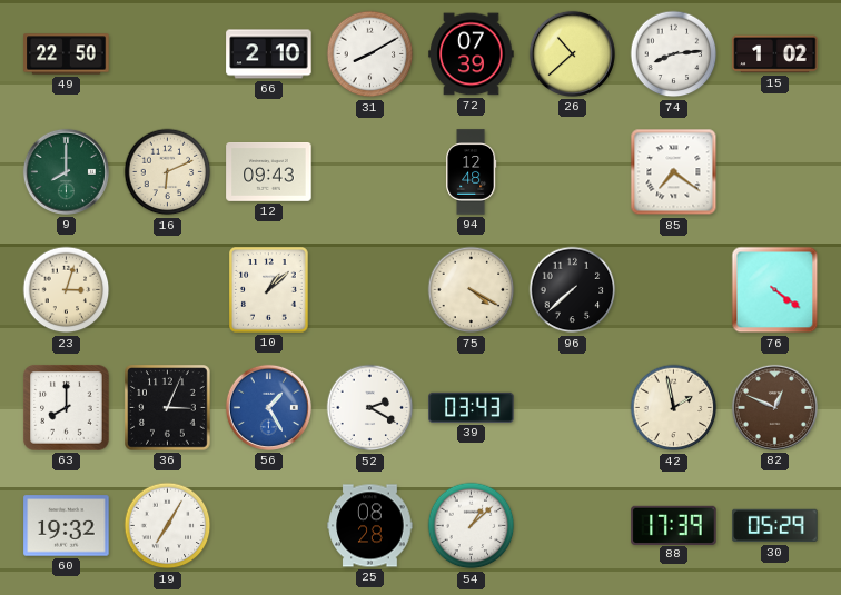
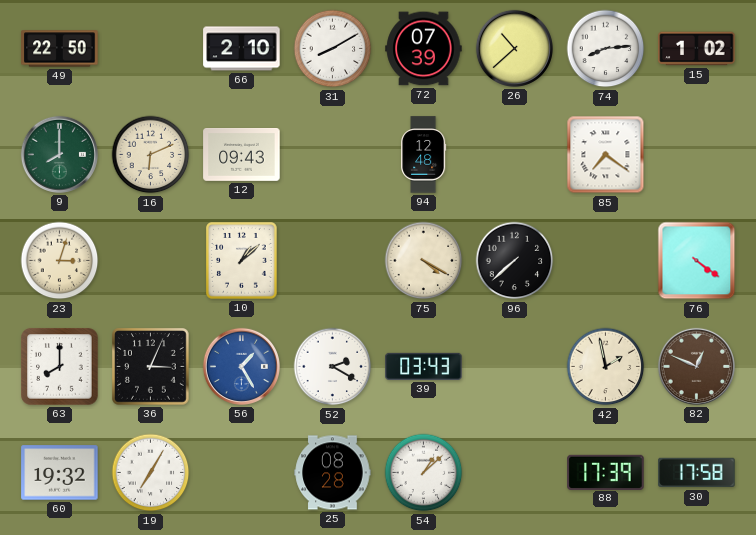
30: 05:29 -> 17:58 (697, 473)
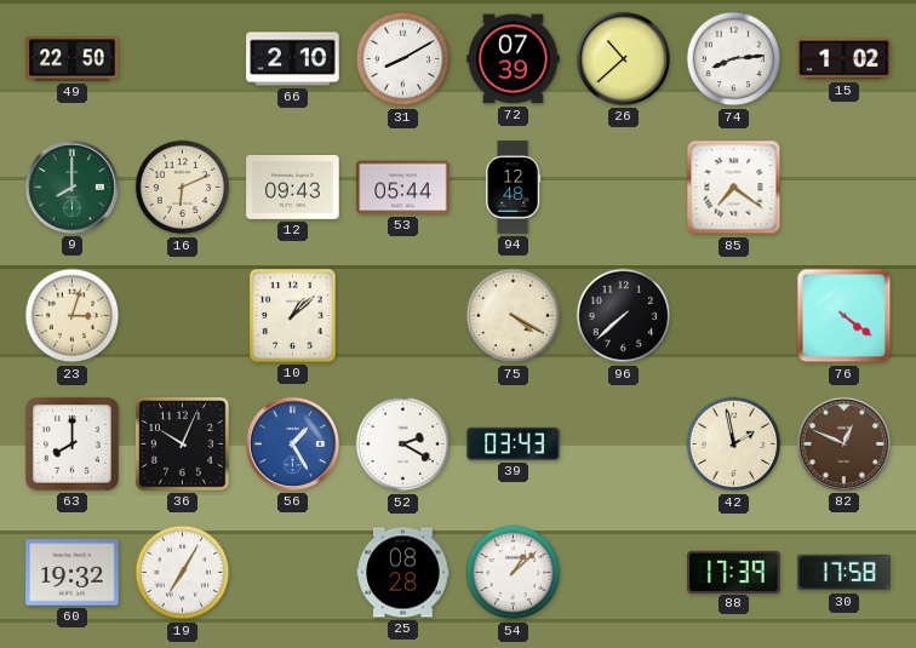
53: none -> 05:44 (403, 188)
36: 3:04 -> 10:04 (183, 445)
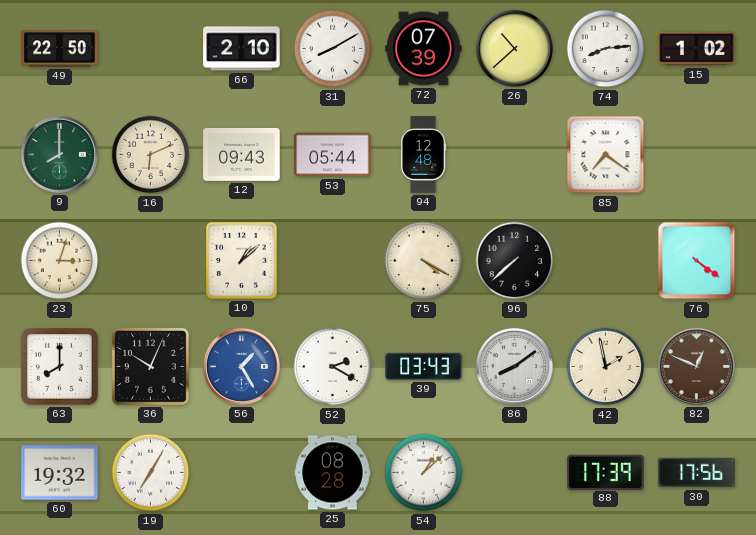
86: none -> 8:09 (514, 366)
30: 17:58 -> 17:56 (697, 473)
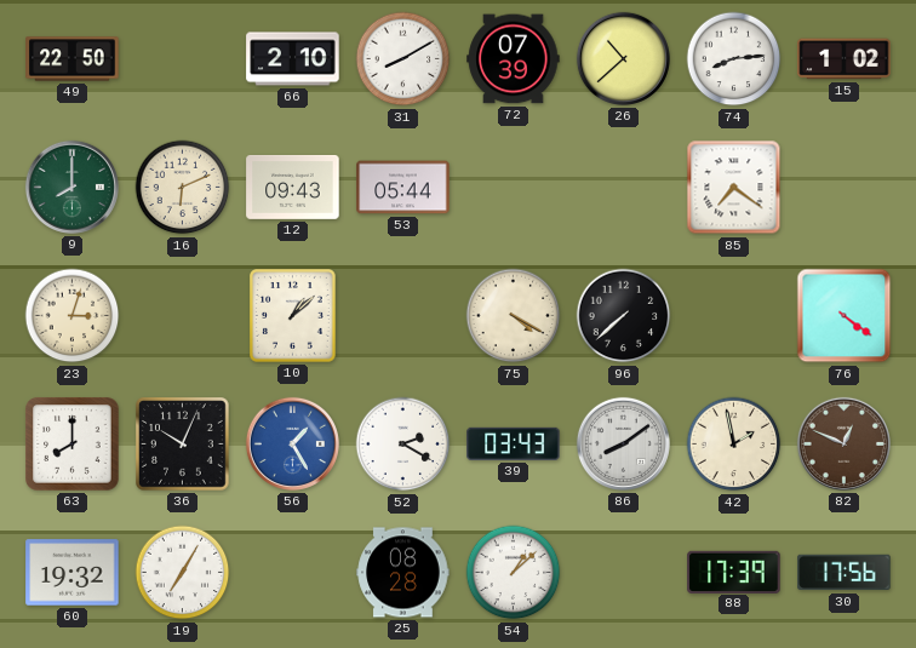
94: 12:48 -> none (424, 155)
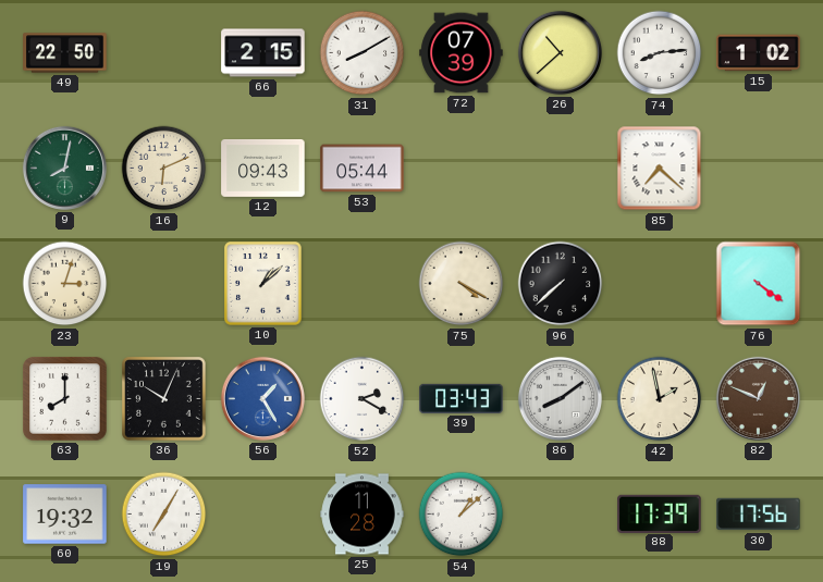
66: 2:10 -> 2:15 (263, 53)
9: 8:00 -> 8:02 (64, 168)
85: 7:21 -> 7:22 (660, 169)
25: 08:28 -> 11:28 (363, 515)
